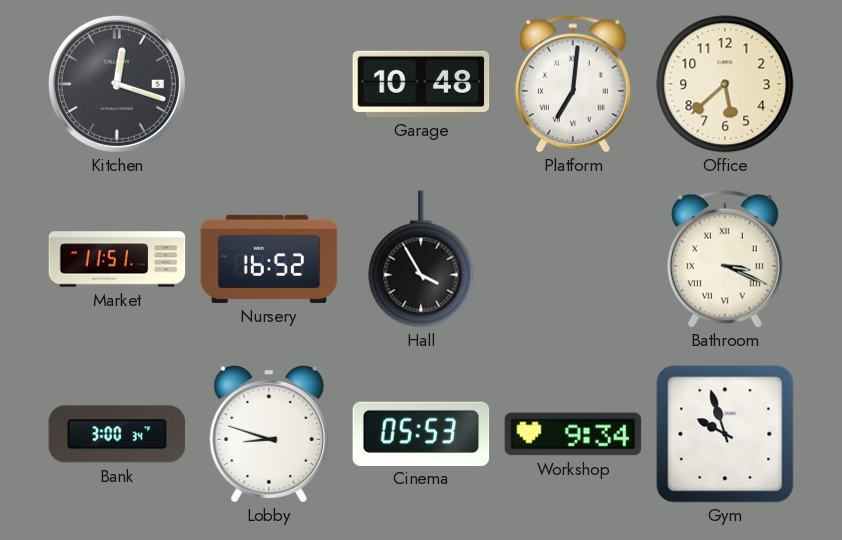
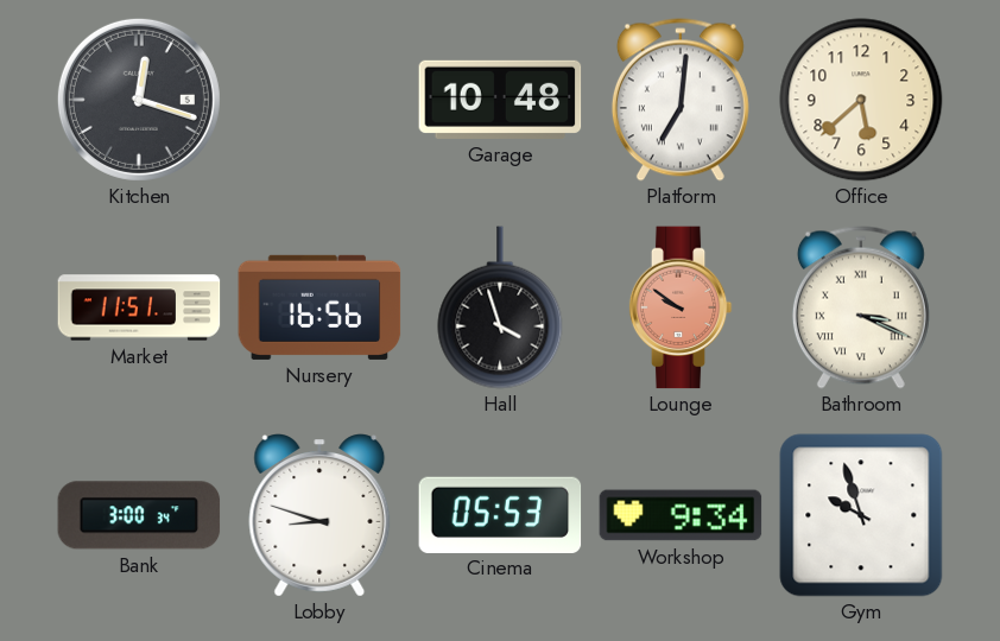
Nursery: 16:52 -> 16:56 (319, 307)
Hall: 3:55 -> 3:57 (500, 307)
Lounge: none -> 9:51 (681, 307)
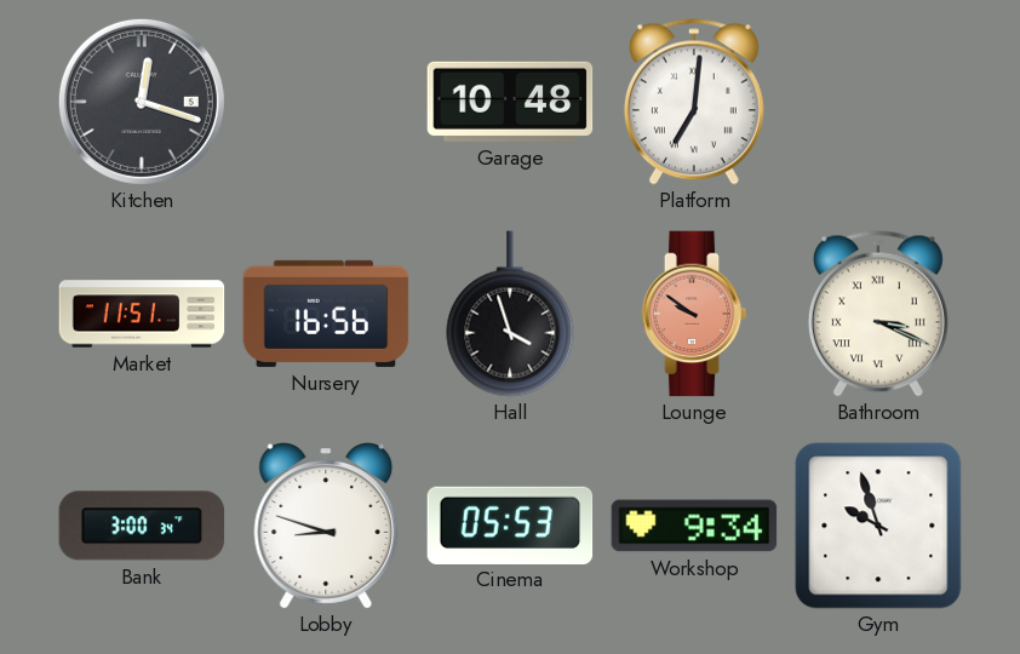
Office: 5:38 -> none (861, 100)
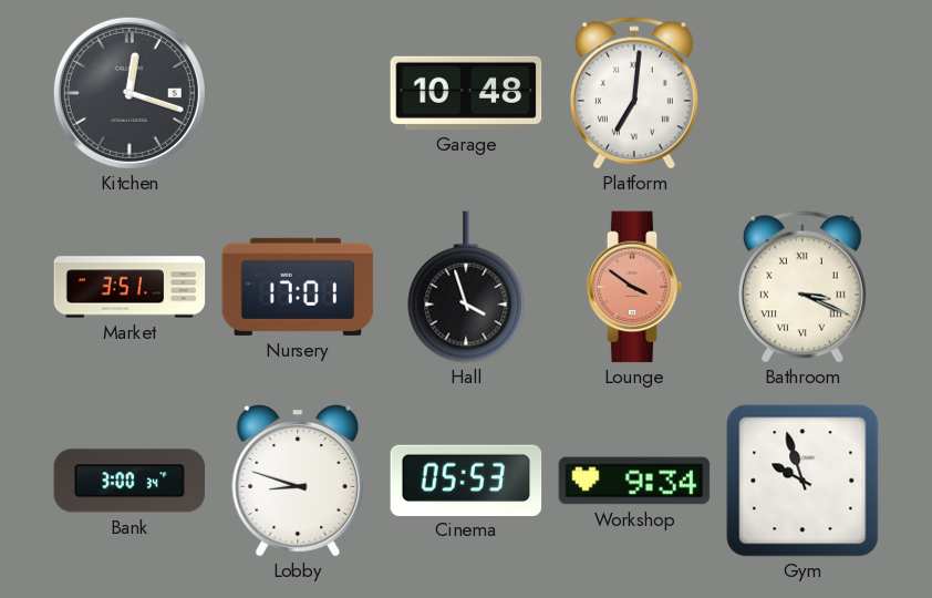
Market: 11:51 -> 3:51 (130, 287)
Nursery: 16:56 -> 17:01 (298, 287)
Lounge: 9:51 -> 3:51 (634, 287)
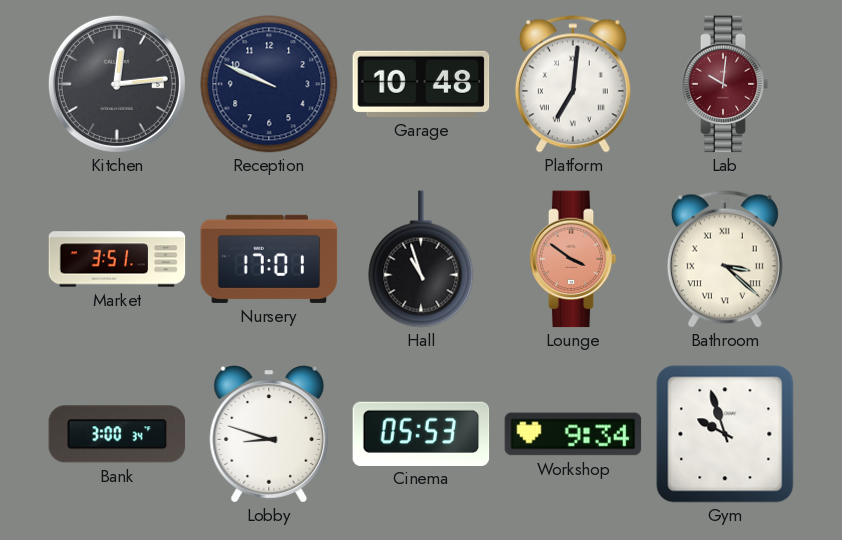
Kitchen: 12:18 -> 12:14 (117, 84)
Reception: none -> 9:49 (269, 84)
Lab: none -> 10:01 (725, 84)
Hall: 3:57 -> 10:57 (421, 259)
Bathroom: 3:19 -> 3:22 (725, 259)
